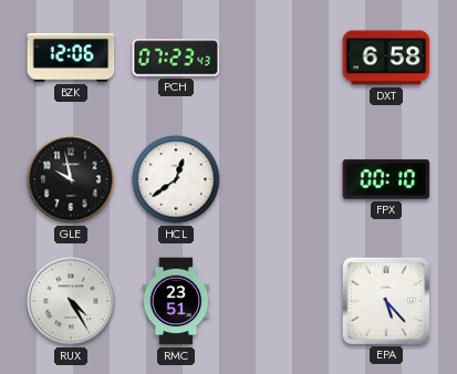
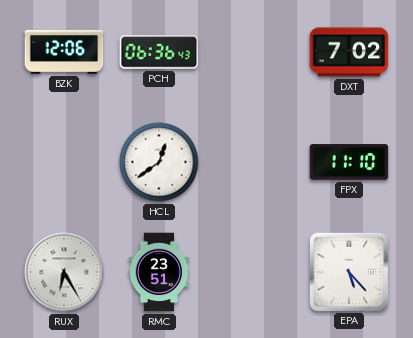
PCH: 07:23 -> 06:36 (159, 52)
DXT: 6:58 -> 7:02 (349, 52)
GLE: 9:58 -> none (71, 179)
FPX: 00:10 -> 11:10 (349, 162)
RUX: 4:25 -> 6:25 (64, 272)
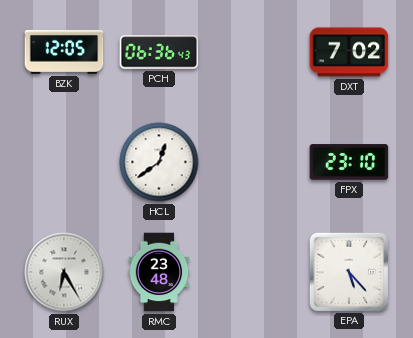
BZK: 12:06 -> 12:05 (64, 52)
FPX: 11:10 -> 23:10 (349, 162)
RMC: 23:51 -> 23:48 (159, 272)
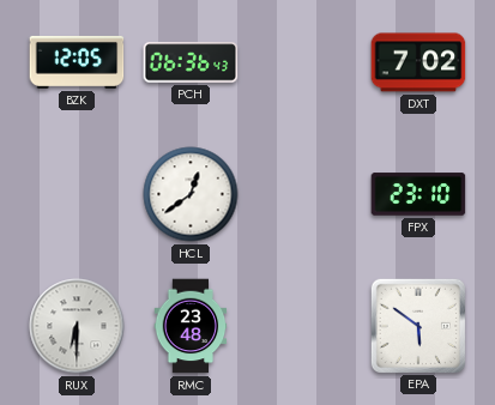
RUX: 6:25 -> 6:30 (77, 326)
EPA: 5:23 -> 5:51 (417, 325)
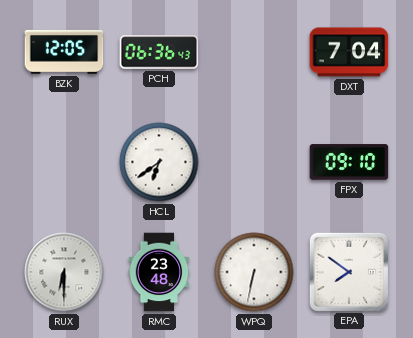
DXT: 7:02 -> 7:04 (349, 52)
HCL: 12:39 -> 6:39 (159, 162)
FPX: 23:10 -> 09:10 (349, 162)
WPQ: none -> 6:32 (254, 272)
EPA: 5:51 -> 7:51 (348, 271)
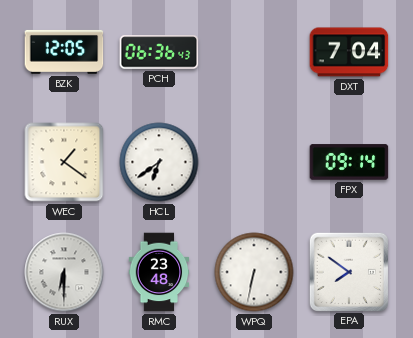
WEC: none -> 1:21 (64, 162)
FPX: 09:10 -> 09:14 (349, 162)
